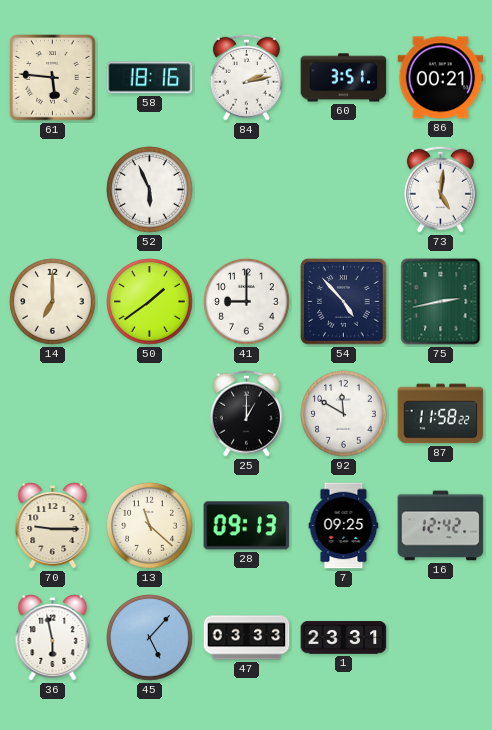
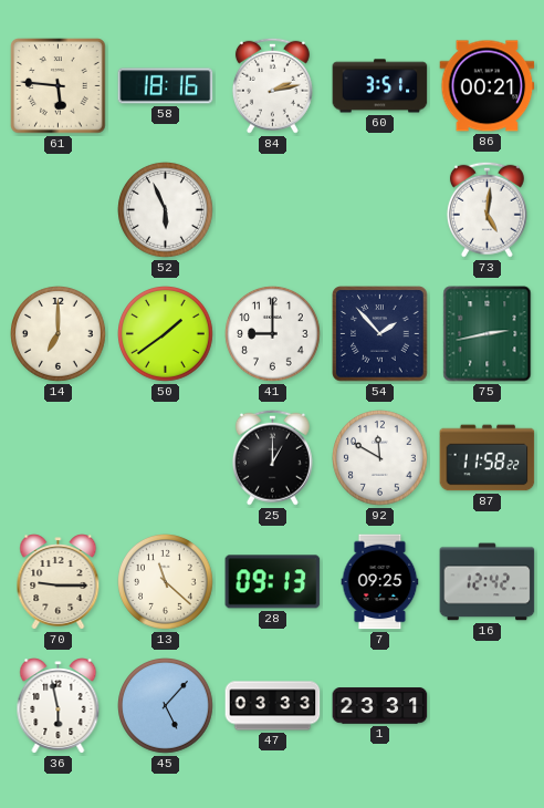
54: 4:53 -> 1:53 (380, 334)
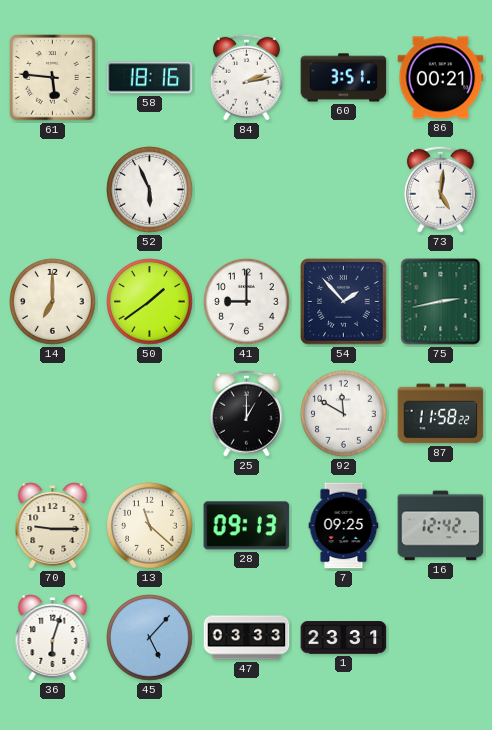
36: 5:58 -> 6:03 (53, 638)
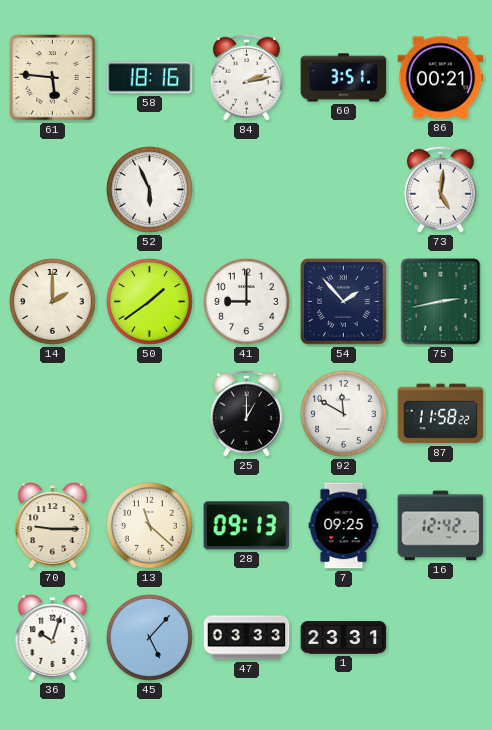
14: 7:00 -> 2:00 (53, 302)
36: 6:03 -> 10:03 (53, 638)
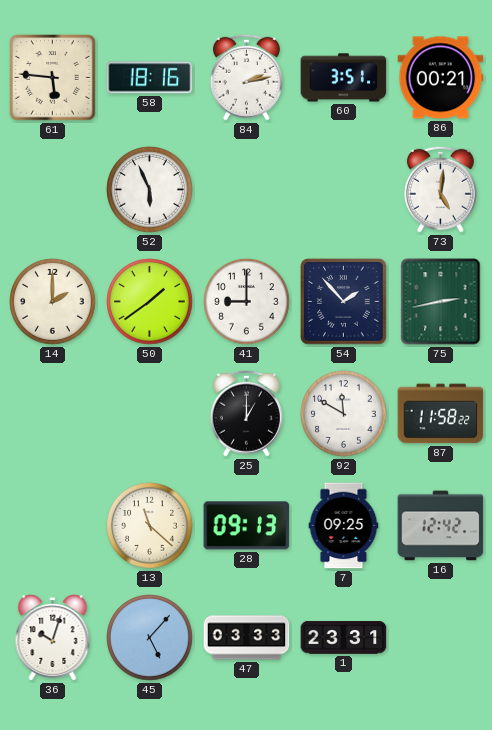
70: 9:15 -> none (53, 526)
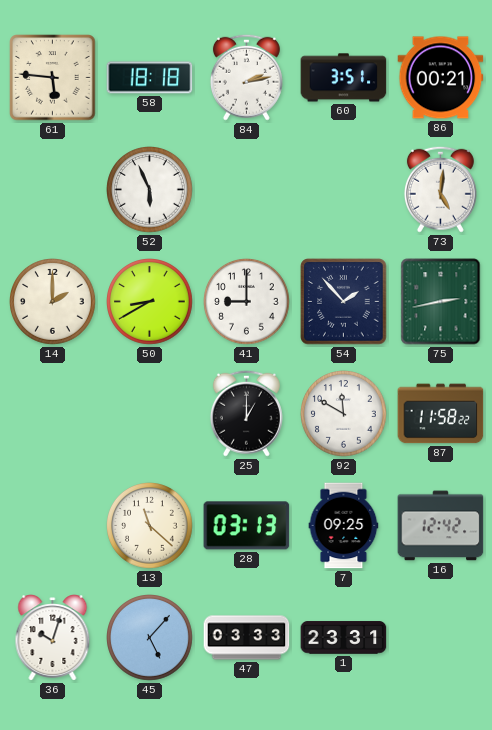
58: 18:16 -> 18:18 (150, 78)
50: 1:39 -> 8:40 (150, 302)
28: 09:13 -> 03:13 (247, 526)
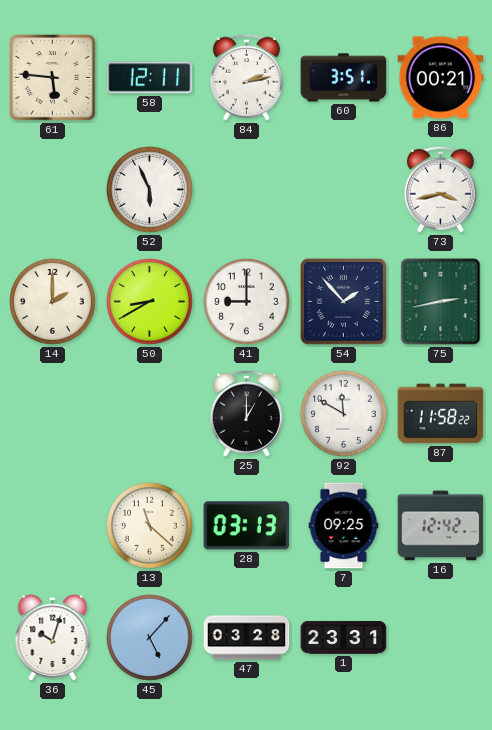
58: 18:18 -> 12:11 (150, 78)
73: 5:01 -> 3:43 (440, 189)
47: 03:33 -> 03:28 (247, 638)
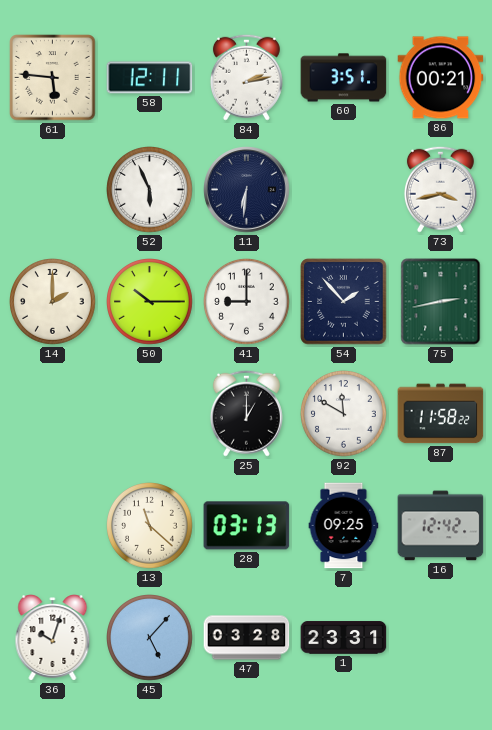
11: none -> 6:31 (247, 190)
50: 8:40 -> 10:15 (150, 302)
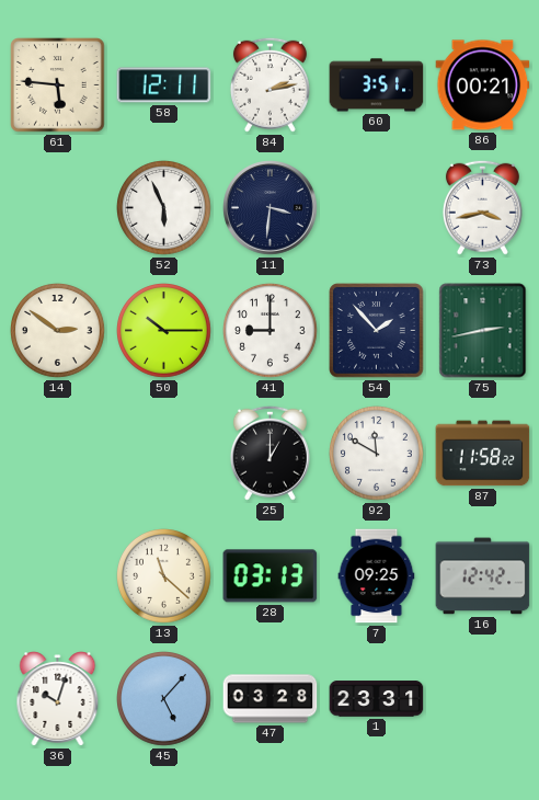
11: 6:31 -> 3:31 (271, 208)
14: 2:00 -> 2:51 (58, 331)
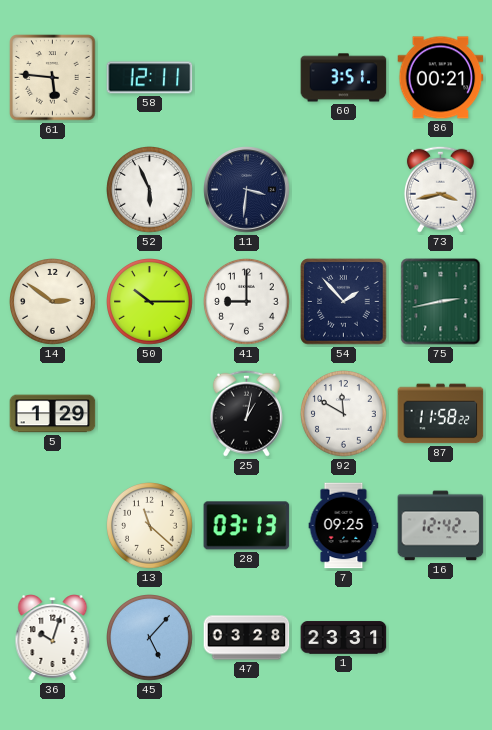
84: 2:13 -> none (269, 84)
5: none -> 1:29 (53, 414)
25: 1:00 -> 1:02 (246, 413)
